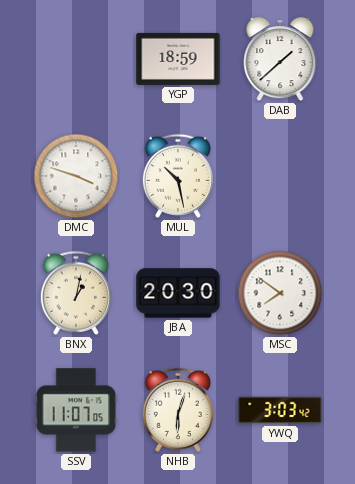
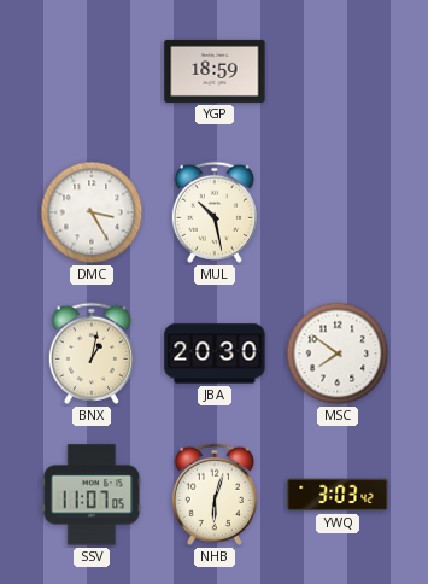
DAB: 1:38 -> none (280, 60)
DMC: 3:48 -> 3:25 (92, 212)
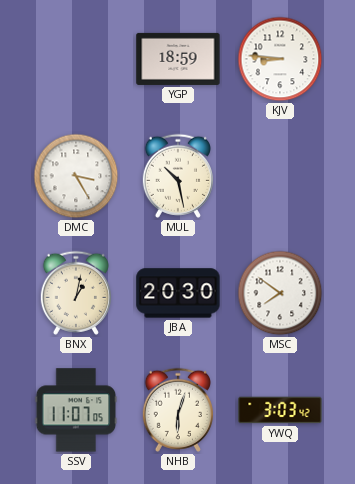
KJV: none -> 8:46 (280, 59)
